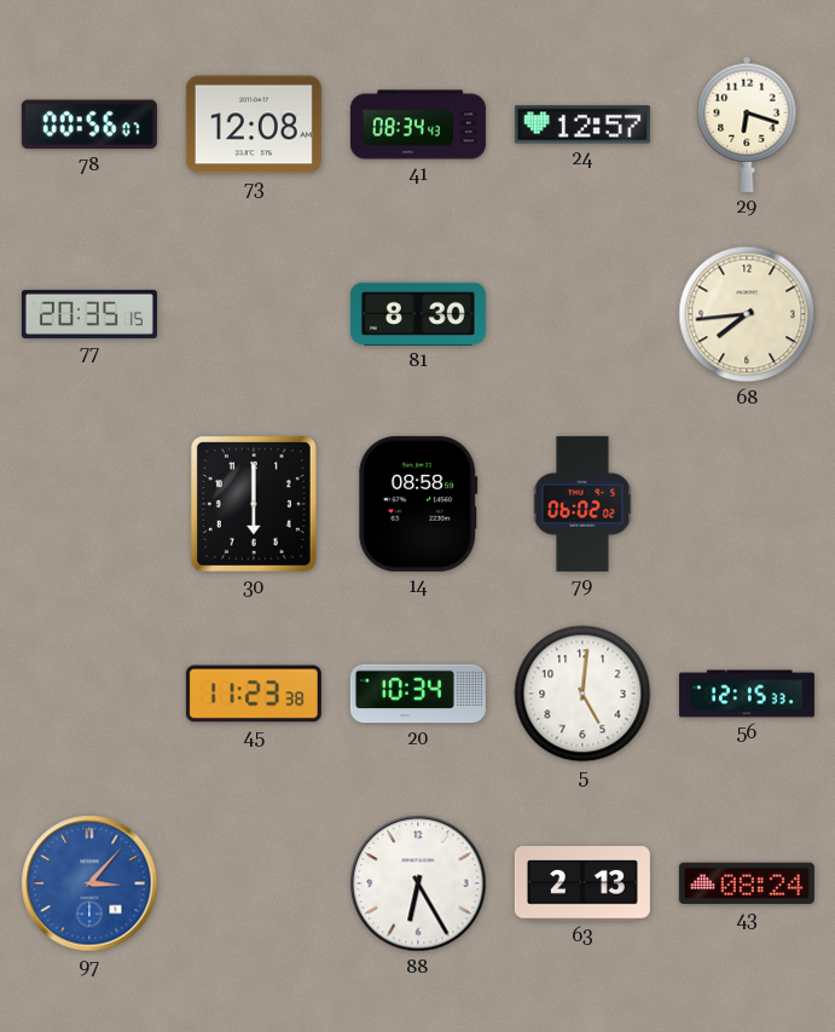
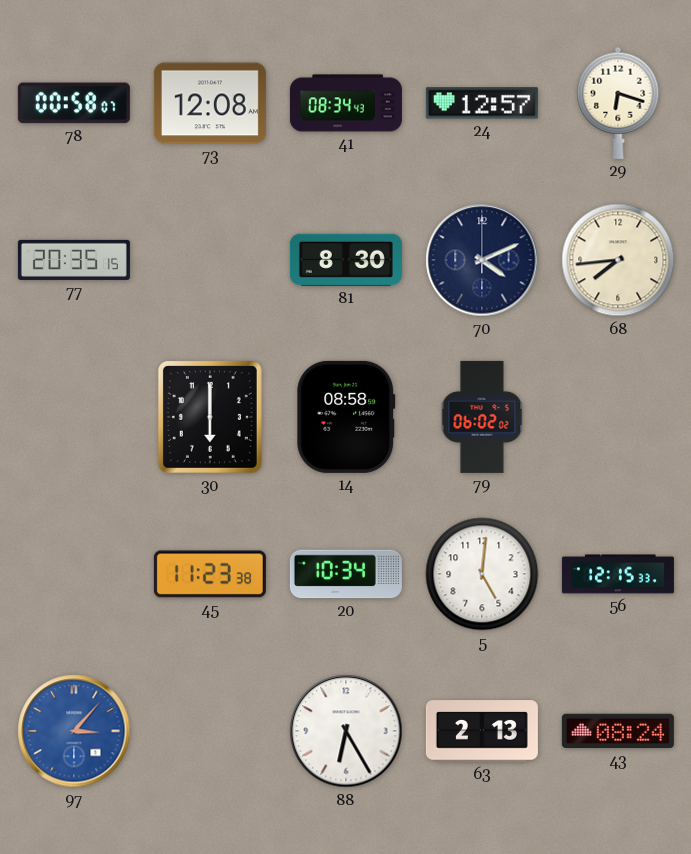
78: 00:56 -> 00:58 (74, 103)
70: none -> 4:11 (482, 260)
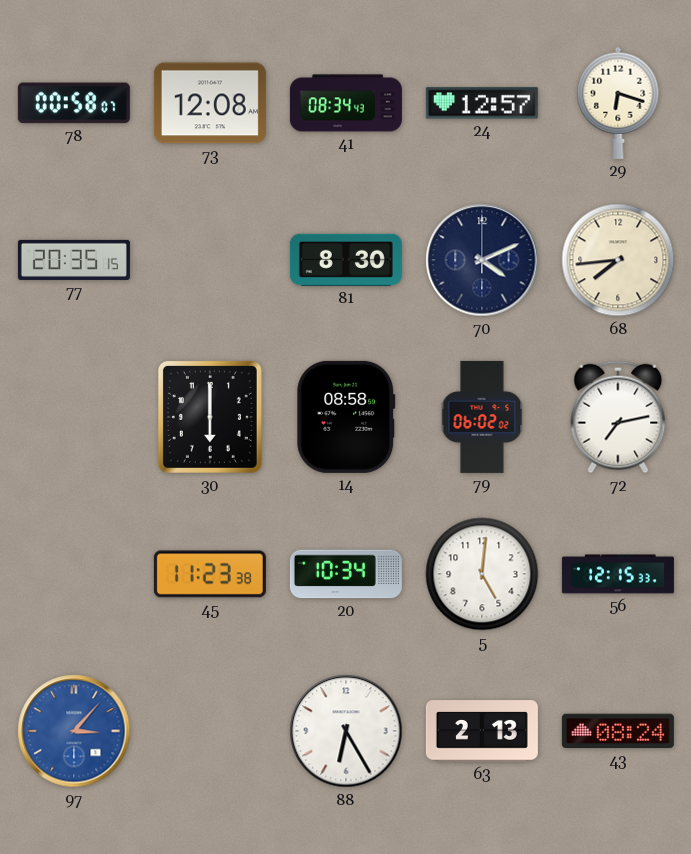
72: none -> 7:13 (618, 417)
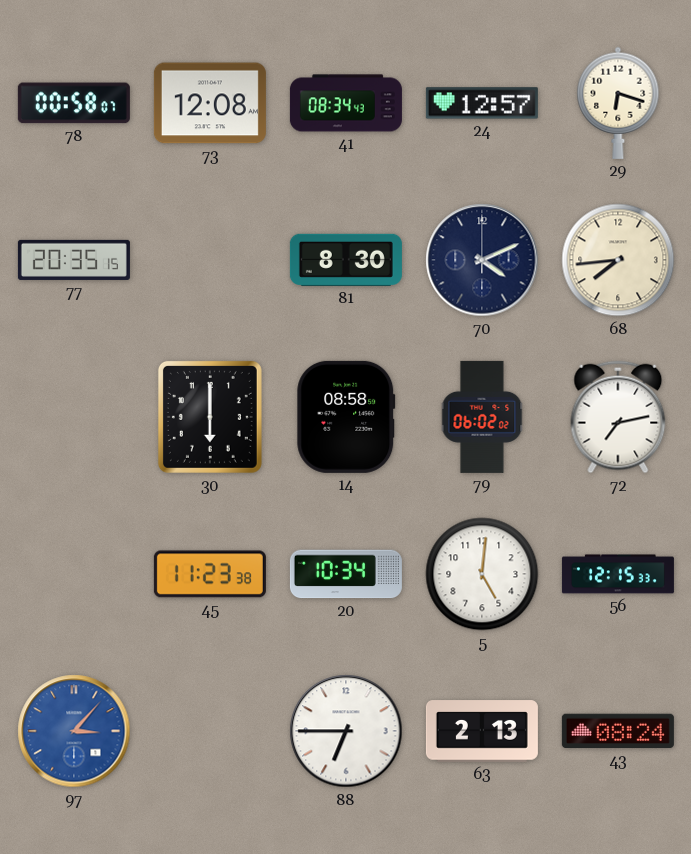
88: 6:25 -> 6:45 (346, 731)
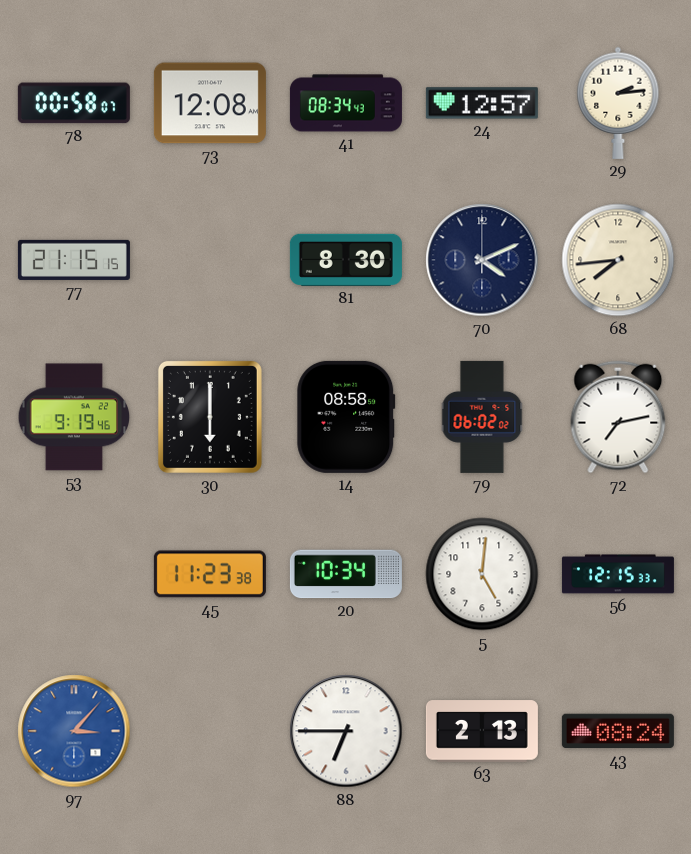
29: 6:18 -> 2:14 (618, 103)
77: 20:35 -> 21:15 (74, 260)
53: none -> 9:19 (74, 417)
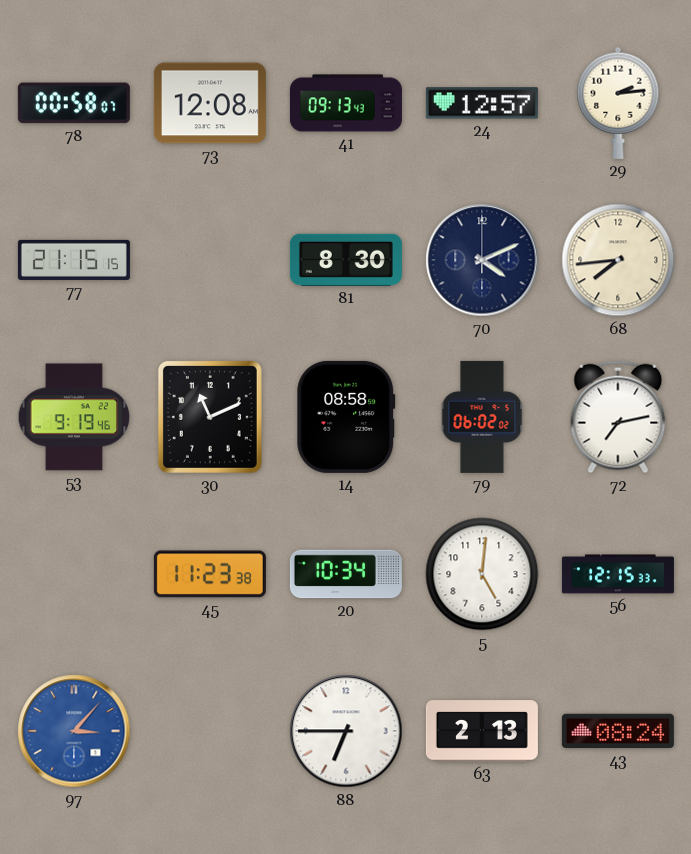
41: 08:34 -> 09:13 (346, 103)
30: 6:00 -> 11:11 (210, 417)
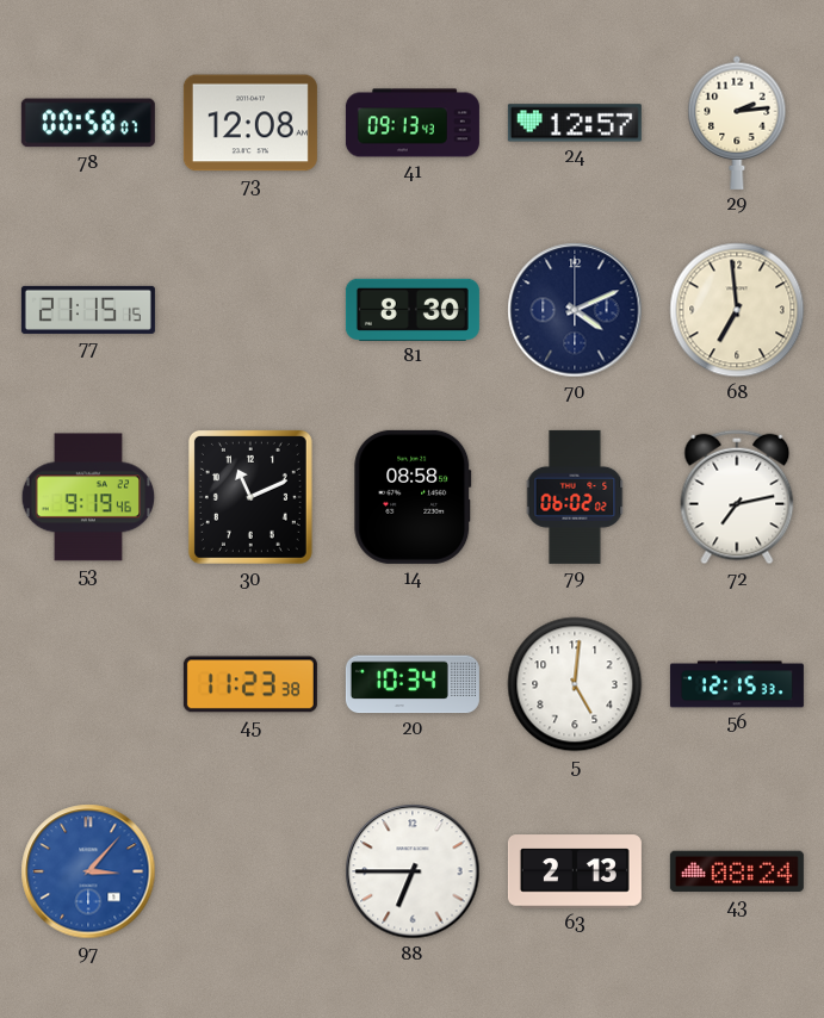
68: 7:44 -> 6:59 (737, 310)
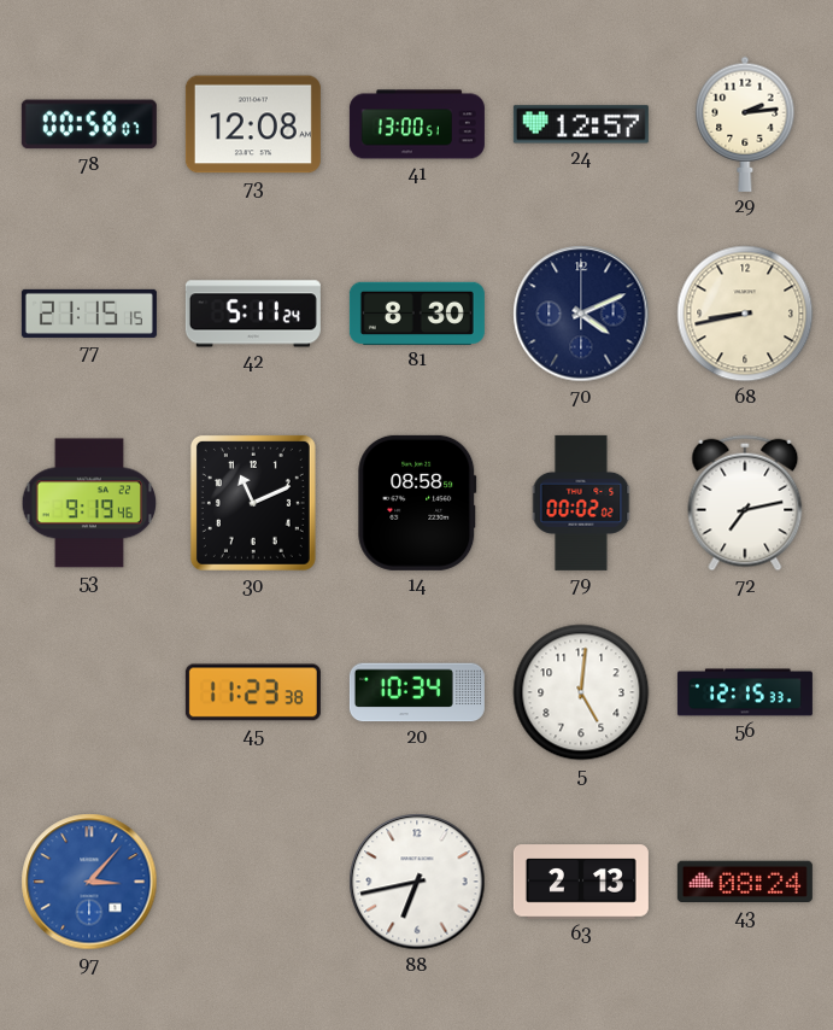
41: 09:13 -> 13:00 (417, 124)
42: none -> 5:11 (253, 314)
68: 6:59 -> 8:43 (745, 314)
79: 06:02 -> 00:02 (581, 503)
88: 6:45 -> 6:43 (417, 882)
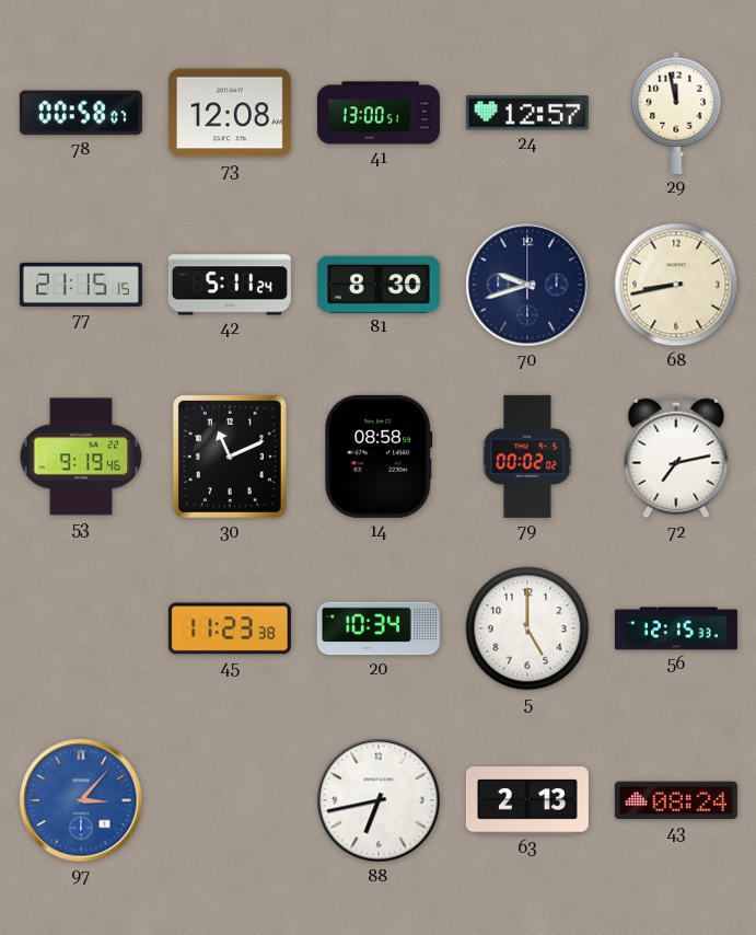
29: 2:14 -> 11:58 (676, 113)
70: 4:11 -> 9:42 (527, 285)
5: 5:01 -> 5:00 (527, 628)
